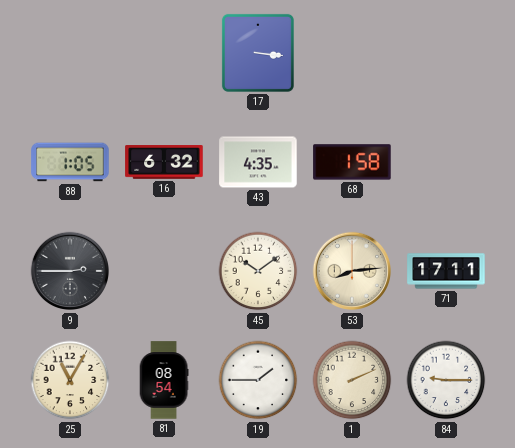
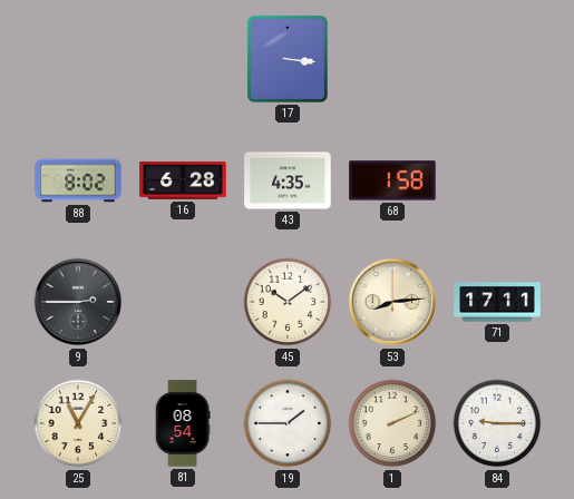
88: 1:05 -> 8:02 (78, 180)
16: 6:32 -> 6:28 (183, 180)
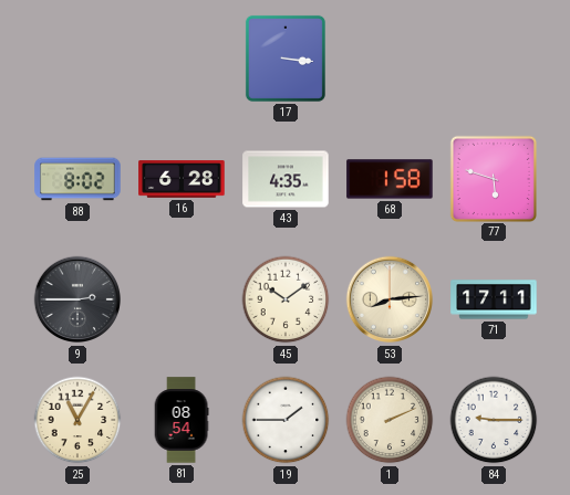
77: none -> 5:48 (493, 178)
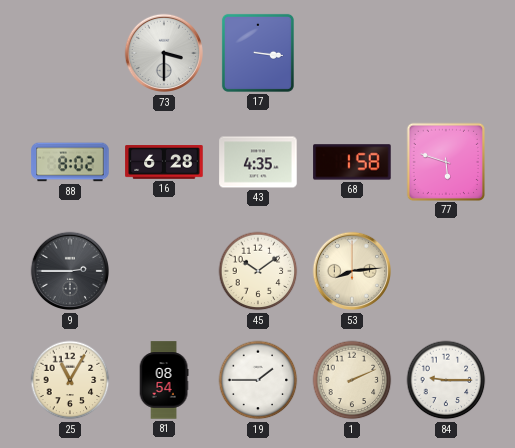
73: none -> 3:30 (164, 53)
71: 17:11 -> none (494, 299)
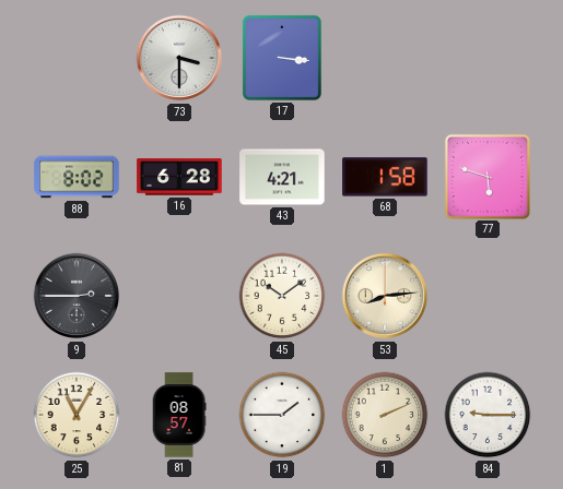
43: 4:35 -> 4:21 (282, 177)
81: 08:54 -> 08:57 (179, 415)
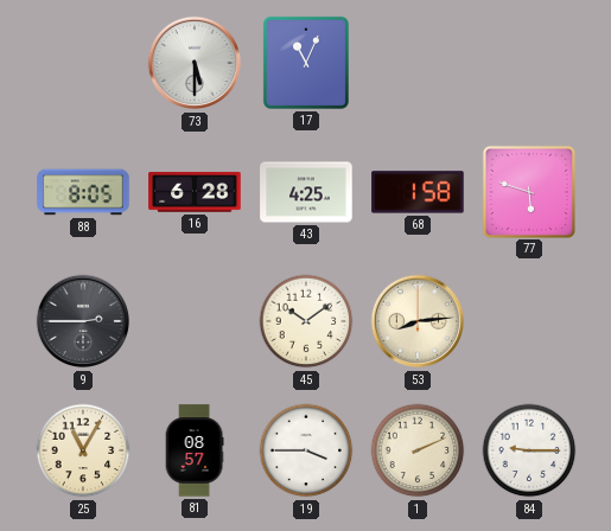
73: 3:30 -> 5:30 (195, 63)
17: 3:16 -> 11:04 (306, 63)
88: 8:02 -> 8:05 (83, 192)
43: 4:21 -> 4:25 (306, 192)
19: 1:45 -> 3:45 (306, 450)
